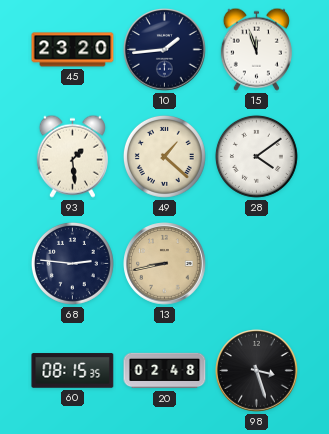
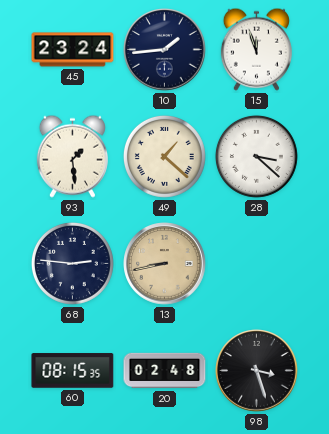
45: 23:20 -> 23:24 (73, 50)
28: 4:09 -> 3:22 (256, 156)
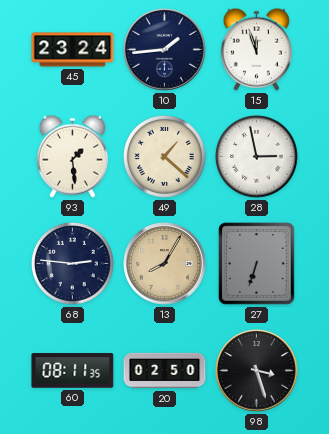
28: 3:22 -> 2:58 (256, 156)
13: 8:43 -> 8:05 (165, 264)
27: none -> 6:33 (257, 264)
60: 08:15 -> 08:11 (73, 371)
20: 02:48 -> 02:50 (165, 371)
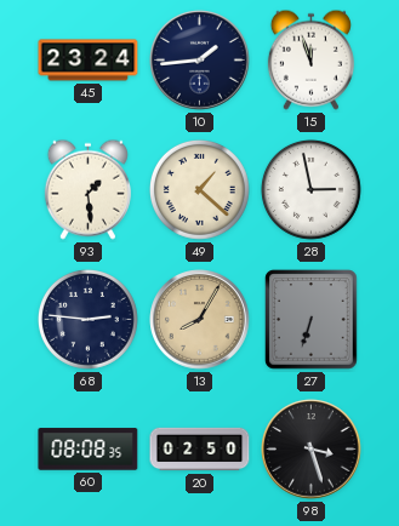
60: 08:11 -> 08:08 (89, 450)
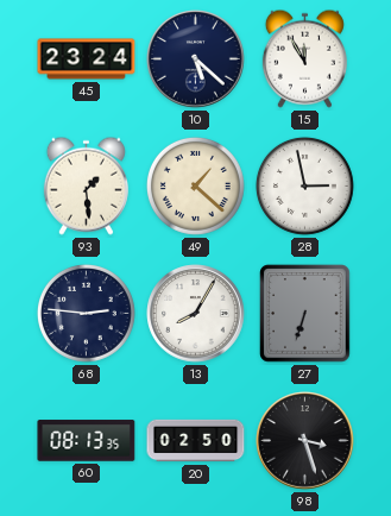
10: 1:44 -> 5:22 (196, 59)
15: 11:57 -> 11:55 (304, 58)
13 dial: champagne -> white (196, 314)
60: 08:08 -> 08:13 (87, 441)
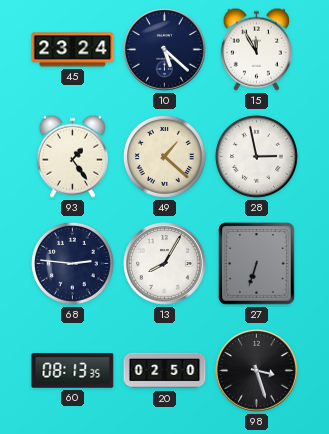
93: 1:29 -> 1:24 (72, 156)
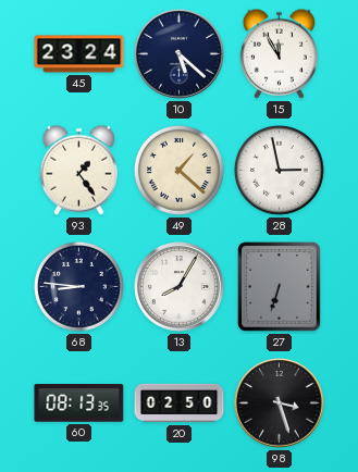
68: 2:46 -> 8:46 (78, 286)
